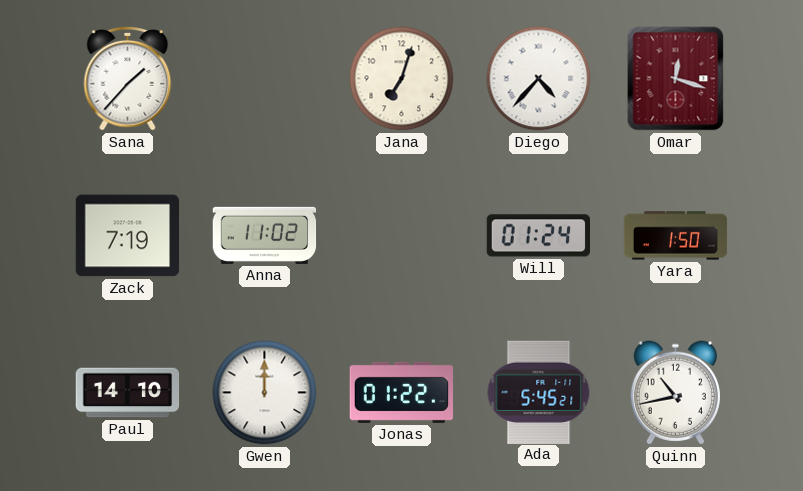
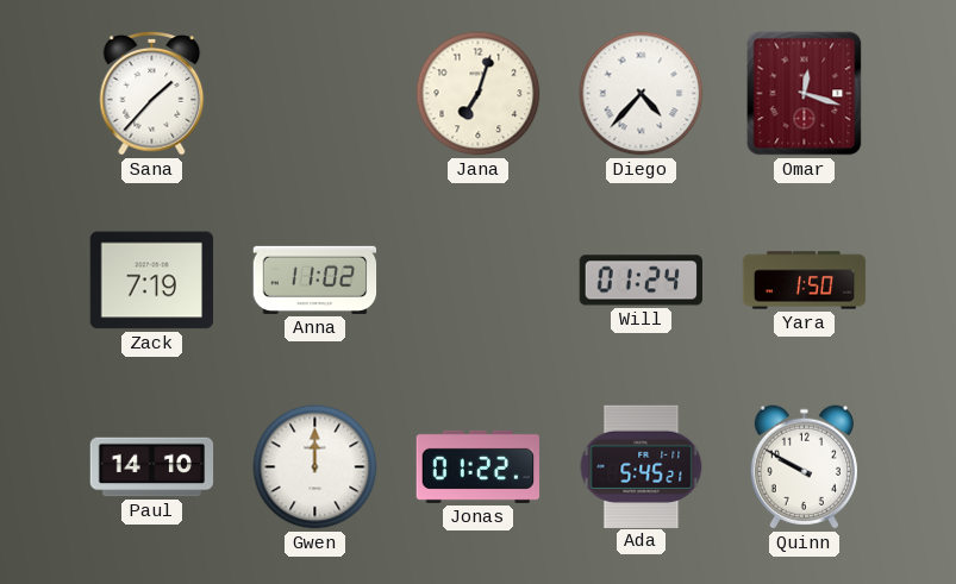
Quinn: 10:43 -> 9:50 (804, 467)
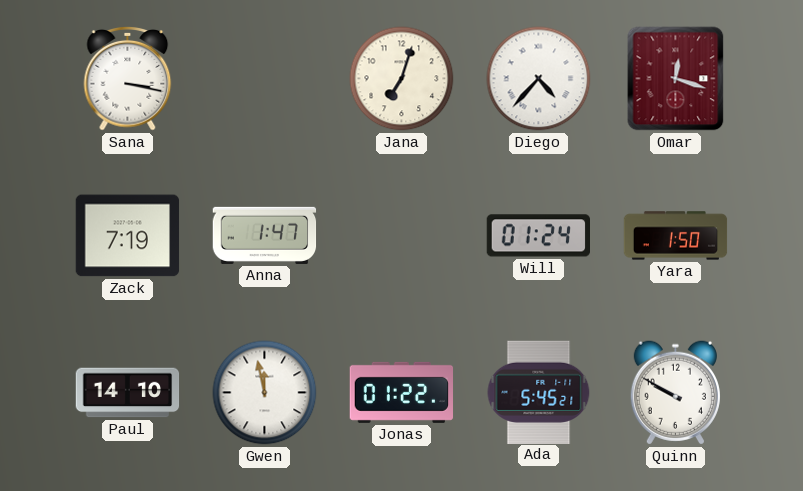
Sana: 1:37 -> 3:17 (128, 78)
Anna: 11:02 -> 1:47 (265, 235)
Gwen: 12:00 -> 11:58 (265, 393)
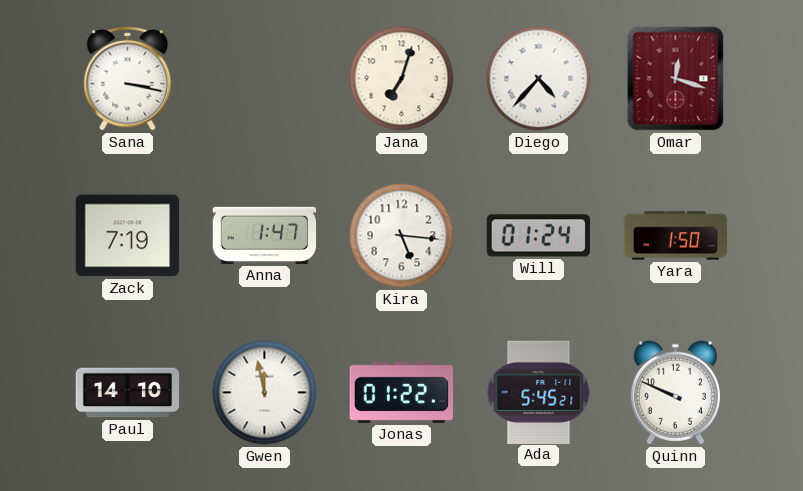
Kira: none -> 5:16 (402, 236)
Quinn: 9:50 -> 9:49 (675, 393)
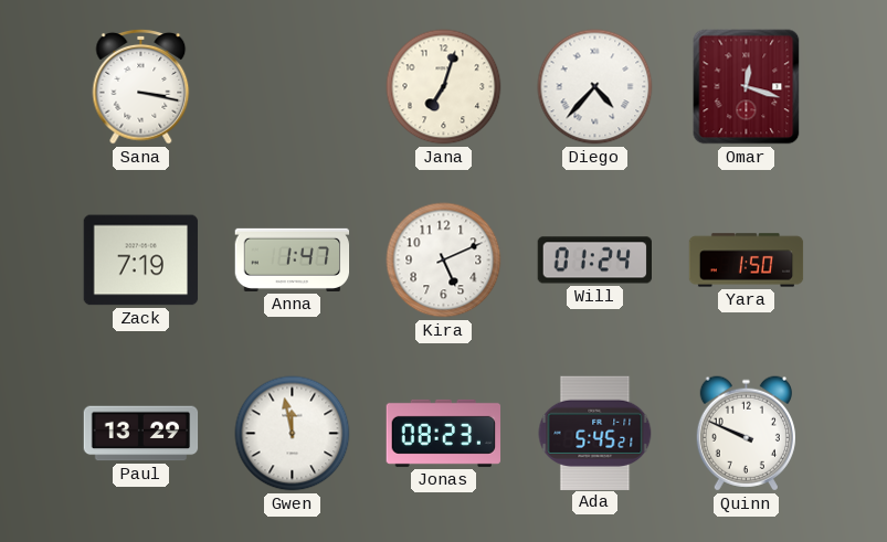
Kira: 5:16 -> 5:11 (444, 261)
Paul: 14:10 -> 13:29 (141, 434)
Jonas: 01:22 -> 08:23 (444, 433)
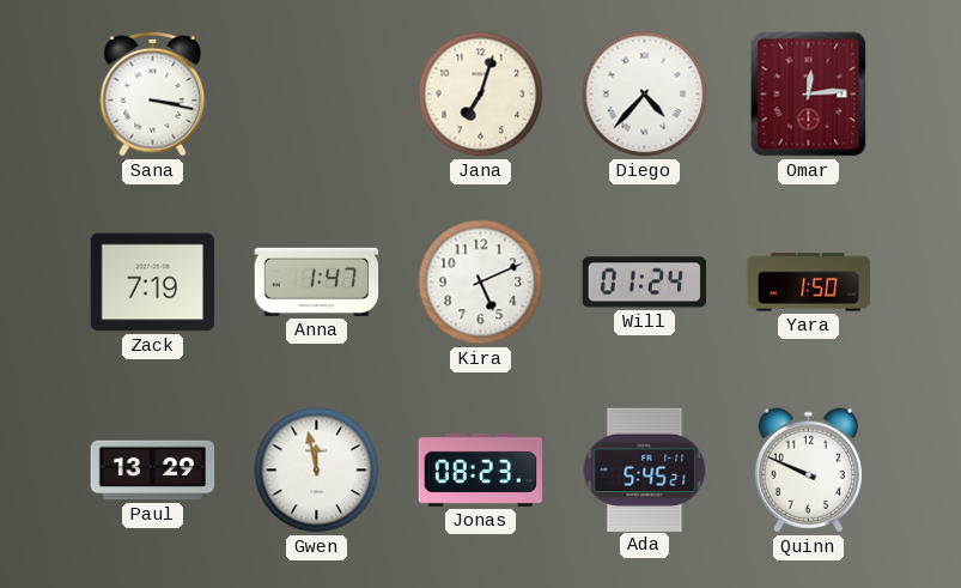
Omar: 12:18 -> 12:14 (809, 95)
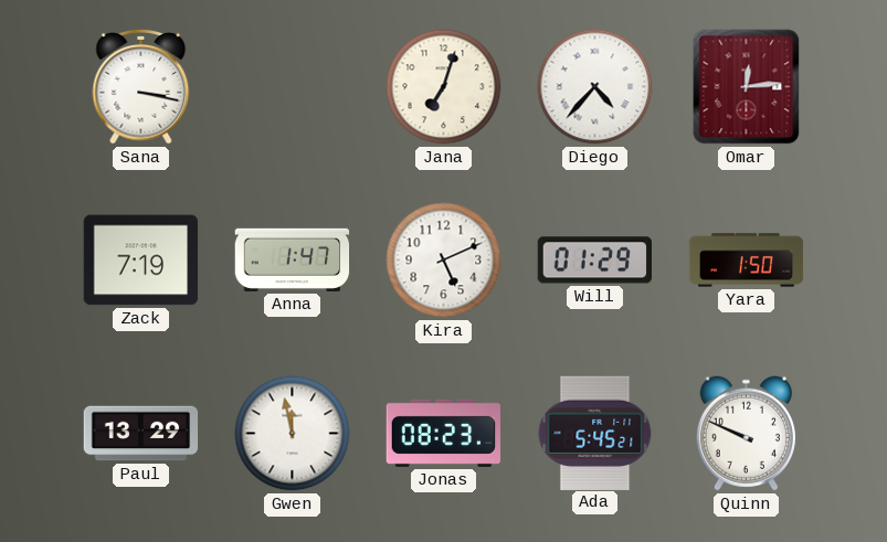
Will: 01:24 -> 01:29 (595, 261)
